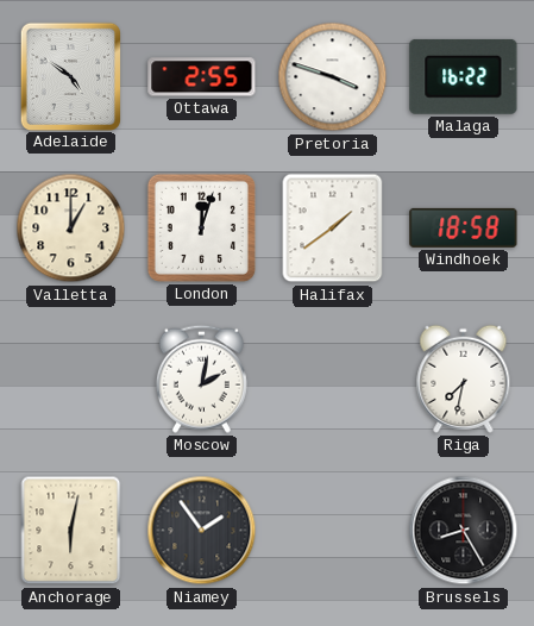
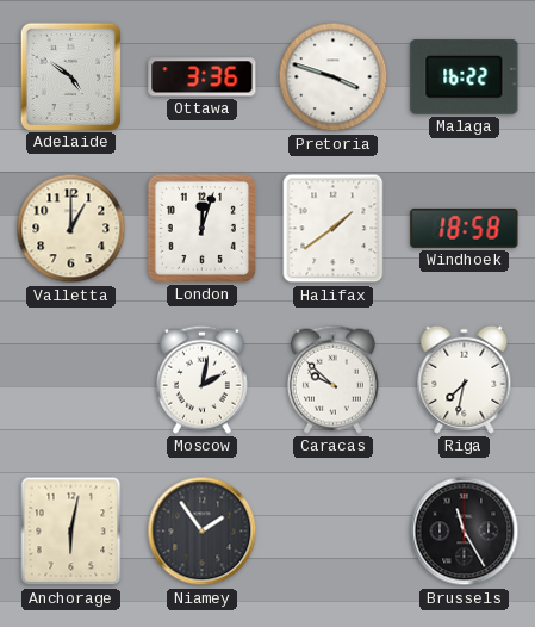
Ottawa: 2:55 -> 3:36 (203, 77)
Caracas: none -> 9:52 (332, 379)
Brussels: 8:25 -> 11:25 (465, 532)
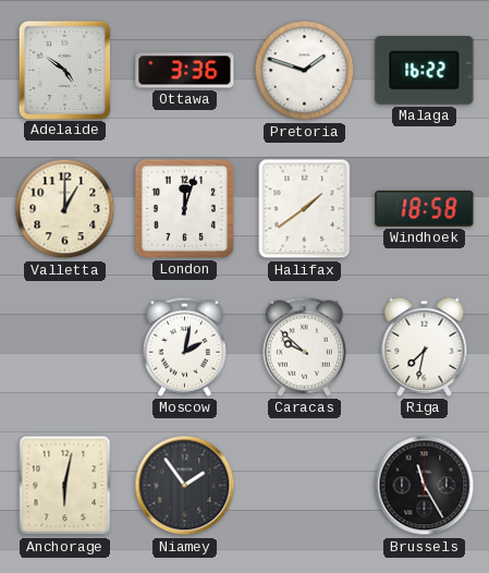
Pretoria: 3:48 -> 1:48 (305, 71)
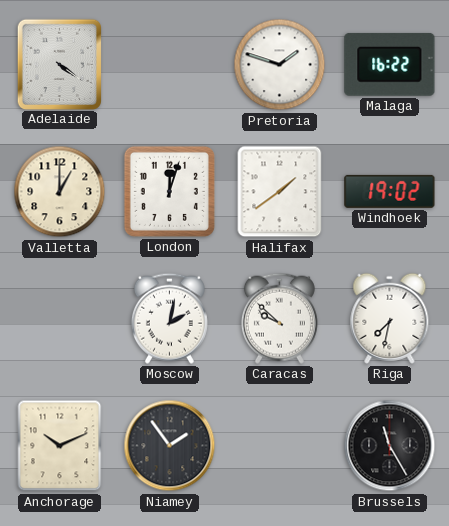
Adelaide: 4:51 -> 4:21 (59, 64)
Ottawa: 3:36 -> none (185, 71)
Windhoek: 18:58 -> 19:02 (390, 191)
Anchorage: 6:02 -> 10:11 (60, 446)
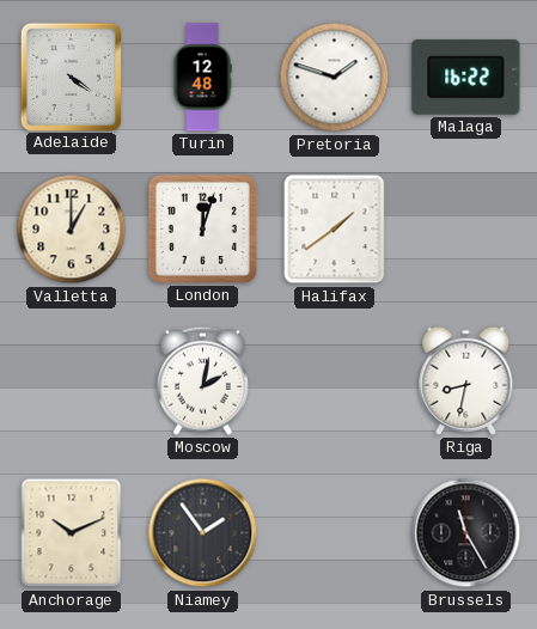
Turin: none -> 12:48 (202, 78)
Windhoek: 19:02 -> none (390, 191)
Caracas: 9:52 -> none (279, 318)
Riga: 7:32 -> 8:32 (466, 380)
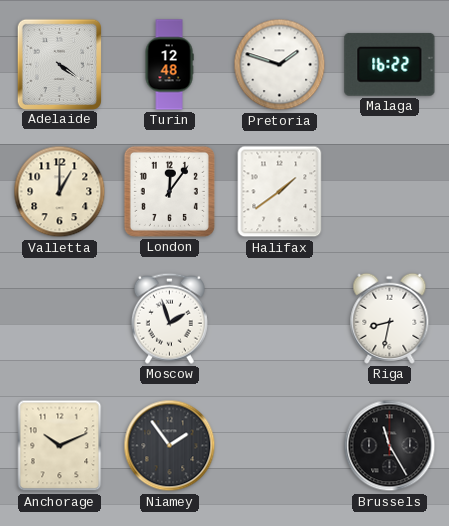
London: 12:03 -> 12:06 (169, 191)
Moscow: 2:02 -> 1:57 (169, 318)
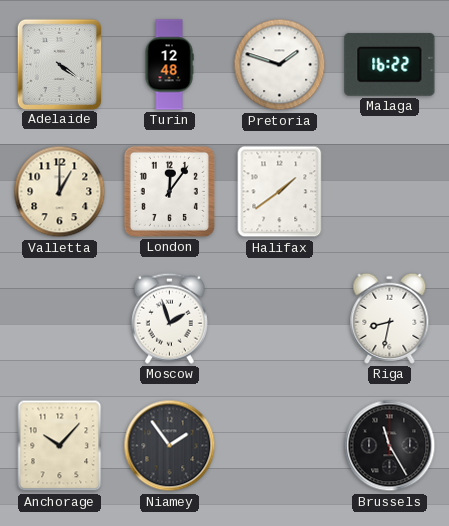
Anchorage: 10:11 -> 10:07 (60, 446)
